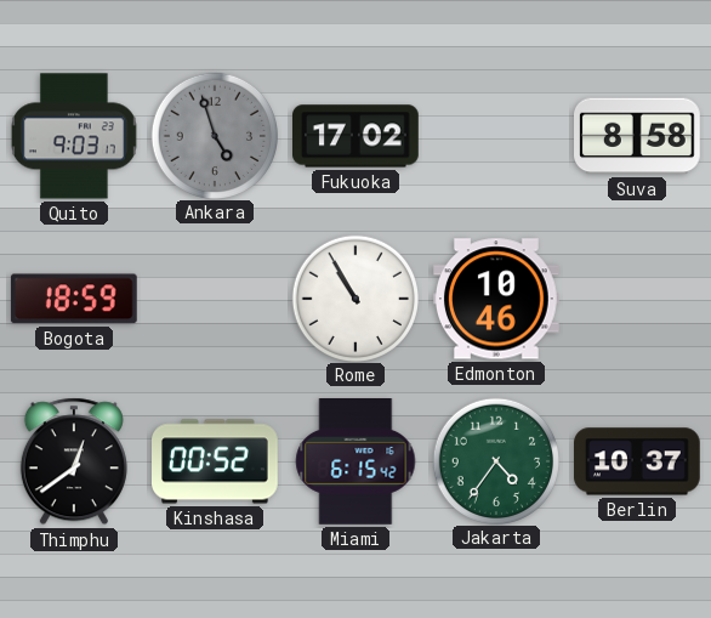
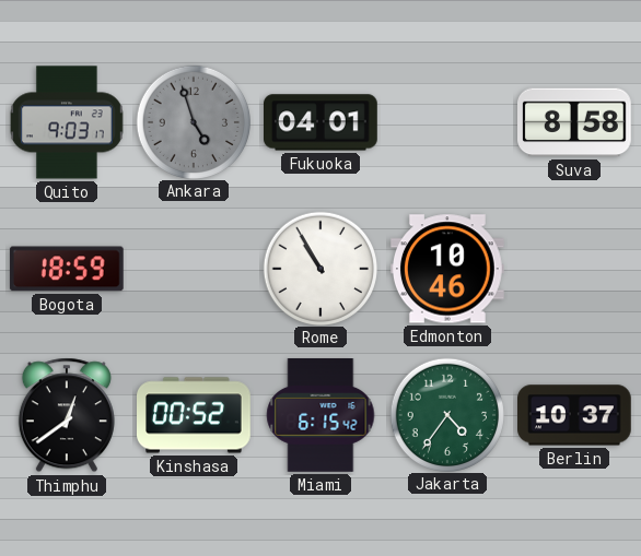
Fukuoka: 17:02 -> 04:01 (322, 122)
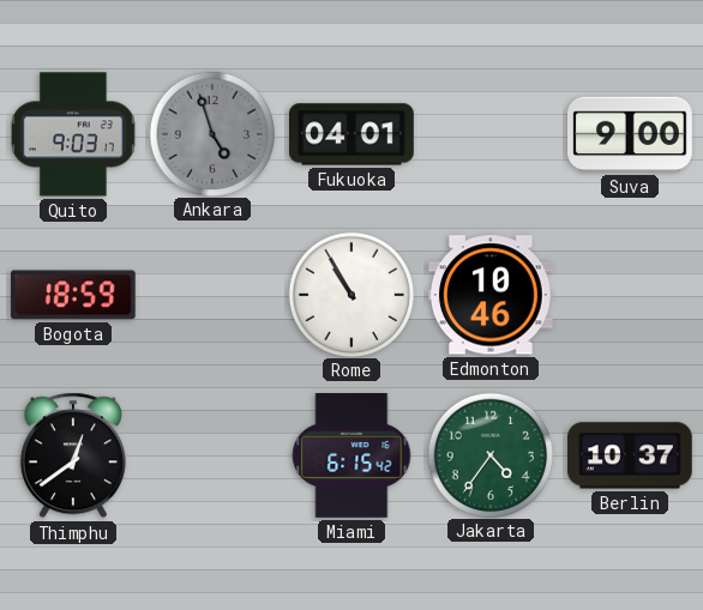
Suva: 8:58 -> 9:00 (631, 134)
Kinshasa: 00:52 -> none (195, 415)
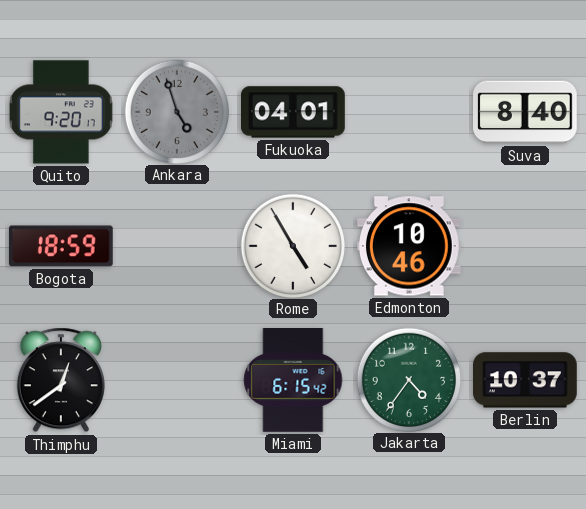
Quito: 9:03 -> 9:20 (61, 112)
Suva: 9:00 -> 8:40 (526, 112)
Rome: 10:55 -> 4:55 (292, 245)
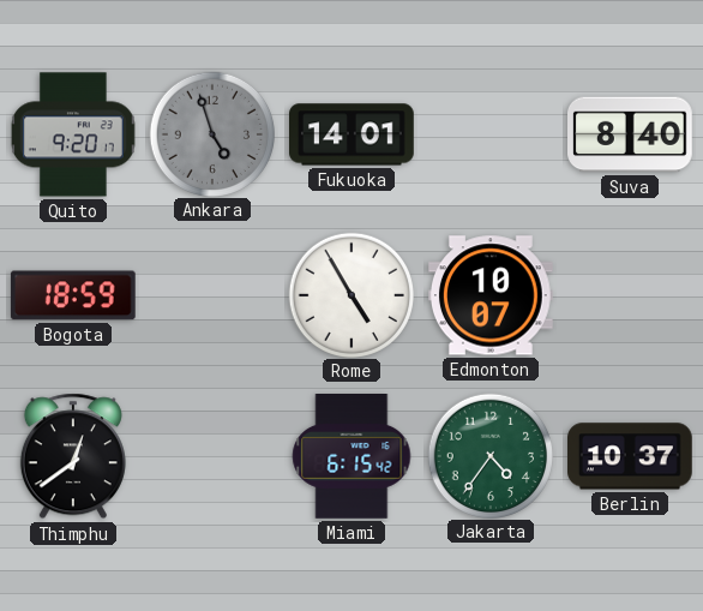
Fukuoka: 04:01 -> 14:01 (353, 134)
Edmonton: 10:46 -> 10:07 (491, 295)
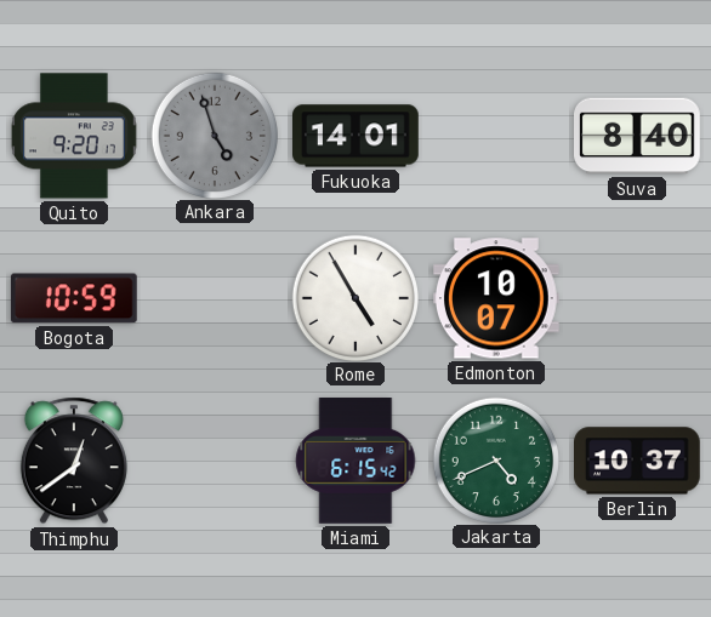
Bogota: 18:59 -> 10:59 (74, 298)
Jakarta: 4:36 -> 4:41 (495, 459)
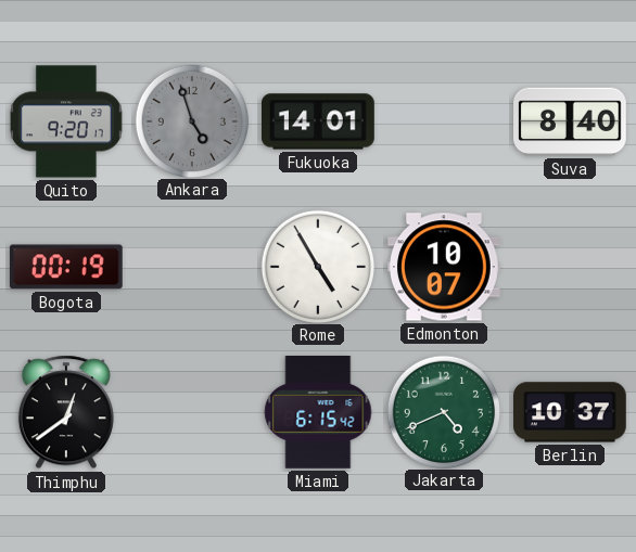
Bogota: 10:59 -> 00:19 (66, 267)
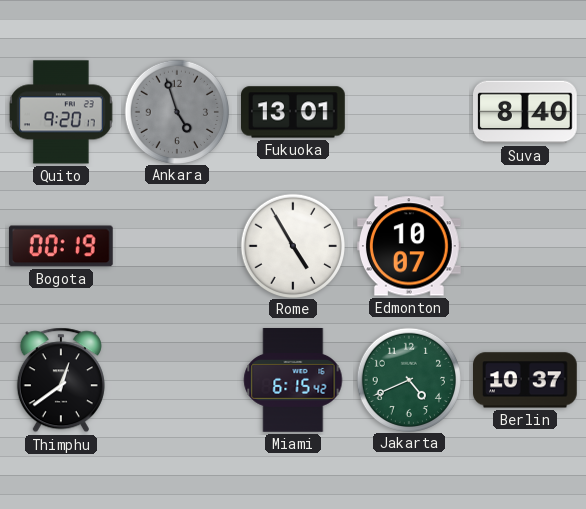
Fukuoka: 14:01 -> 13:01 (294, 112)
